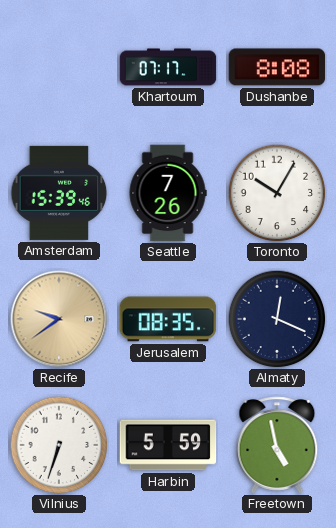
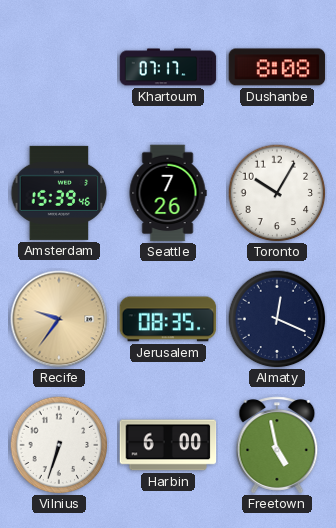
Recife: 9:39 -> 9:36 (59, 319)
Harbin: 5:59 -> 6:00 (168, 445)
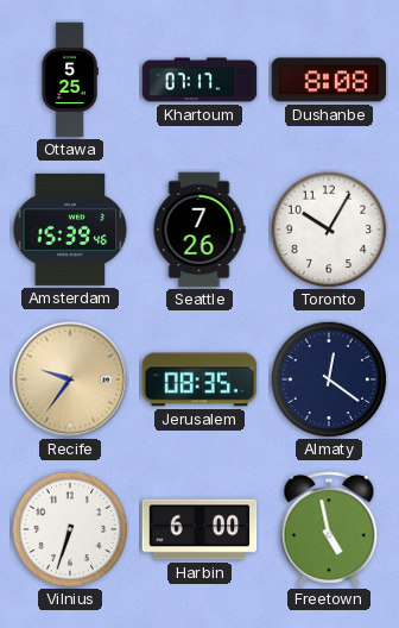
Ottawa: none -> 5:25 (70, 80)
Almaty: 12:19 -> 12:21 (329, 379)
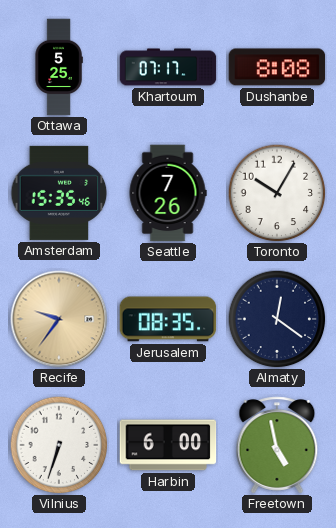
Amsterdam: 15:39 -> 15:35 (59, 193)
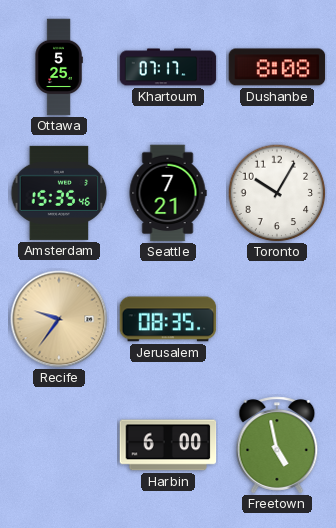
Seattle: 7:26 -> 7:21 (168, 193)
Almaty: 12:21 -> none (277, 319)
Vilnius: 6:33 -> none (59, 445)
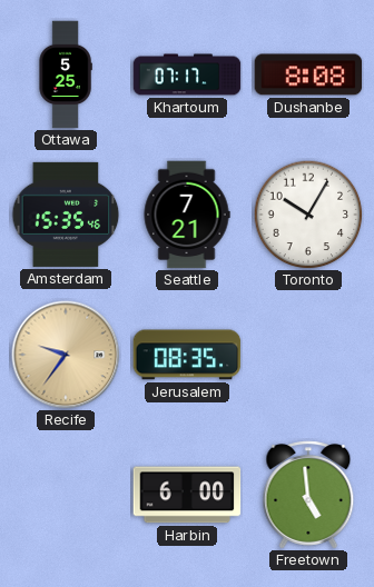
Freetown: 4:58 -> 4:59 (308, 495)
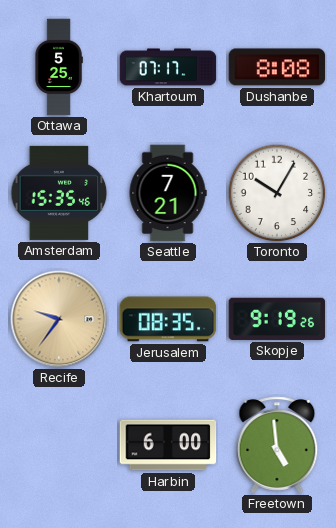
Skopje: none -> 9:19 (277, 319)
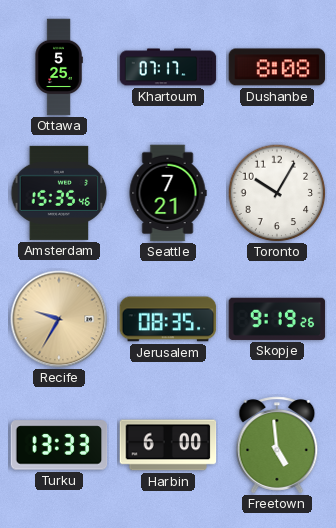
Recife: 9:36 -> 9:35 (59, 319)
Turku: none -> 13:33 (59, 445)
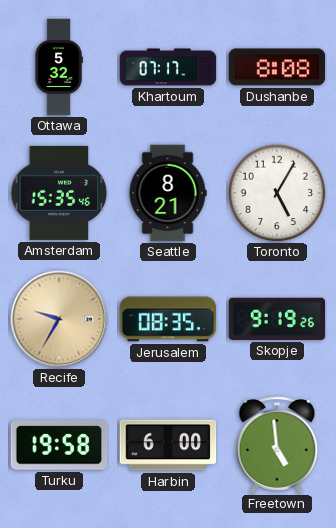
Ottawa: 5:25 -> 5:32 (59, 67)
Seattle: 7:21 -> 8:21 (168, 193)
Toronto: 10:05 -> 5:05 (277, 193)
Turku: 13:33 -> 19:58 (59, 445)
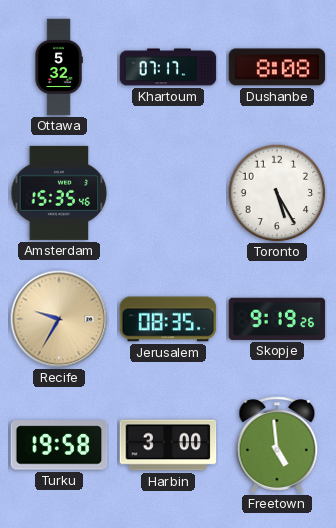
Seattle: 8:21 -> none (168, 193)
Toronto: 5:05 -> 5:25 (277, 193)
Harbin: 6:00 -> 3:00 (168, 445)
